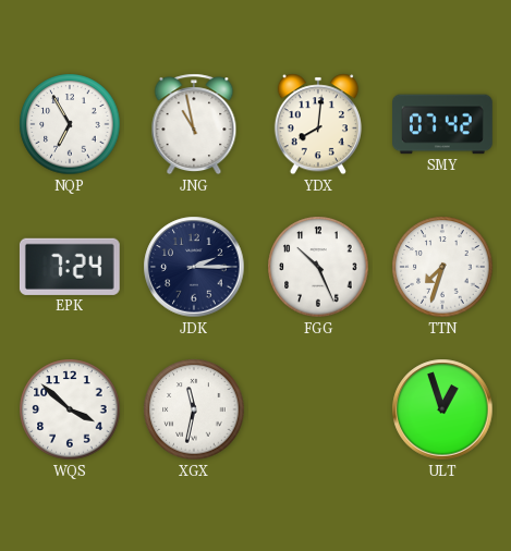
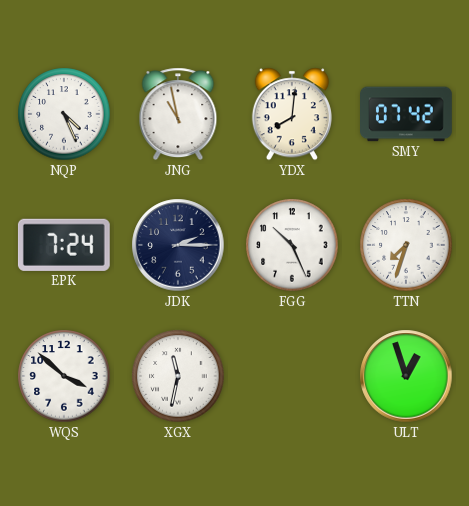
NQP: 6:55 -> 4:26 (64, 114)
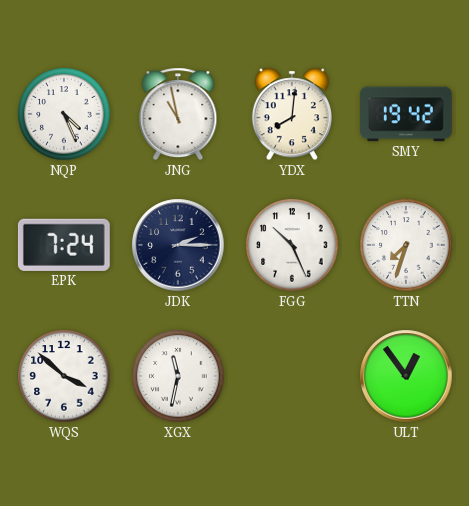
SMY: 07:42 -> 19:42 (407, 114)
ULT: 12:57 -> 12:54 (406, 376)
